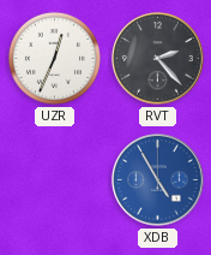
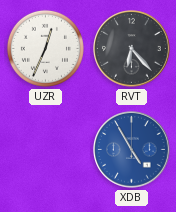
RVT: 2:23 -> 6:23 (132, 49)
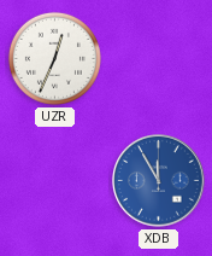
RVT: 6:23 -> none (132, 49)
XDB: 4:55 -> 11:55 (159, 181)
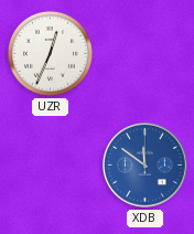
XDB: 11:55 -> 11:51 (145, 166)
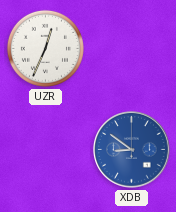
XDB: 11:51 -> 8:51 (132, 150)
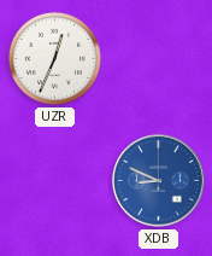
XDB: 8:51 -> 8:49 (159, 181)
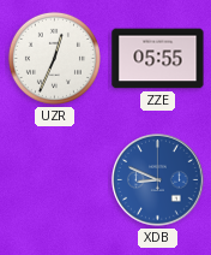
ZZE: none -> 05:55 (158, 59)
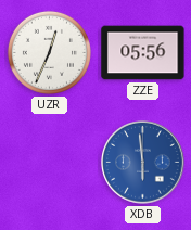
ZZE: 05:55 -> 05:56 (143, 53)
XDB: 8:49 -> 5:59 (143, 163)
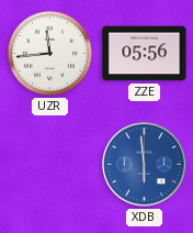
UZR: 12:34 -> 11:44 (49, 53)
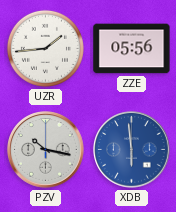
UZR: 11:44 -> 1:44 (45, 48)
PZV: none -> 10:17 (46, 150)
